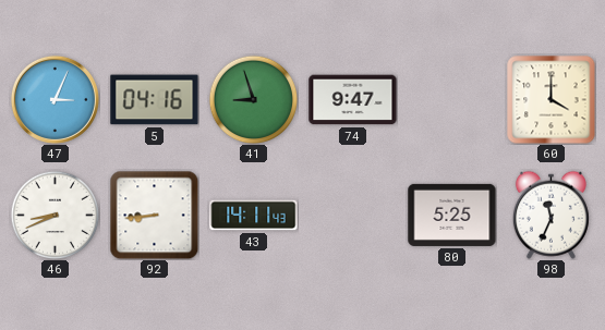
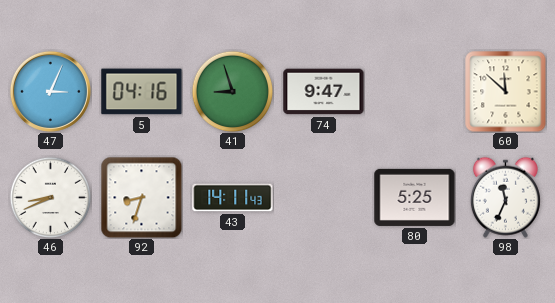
60: 4:00 -> 11:52 (506, 92)
92: 8:44 -> 8:33 (141, 197)
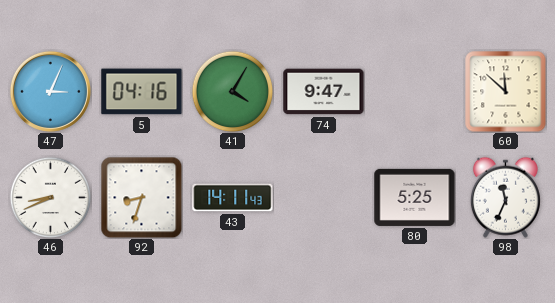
41: 8:57 -> 4:05 (232, 91)
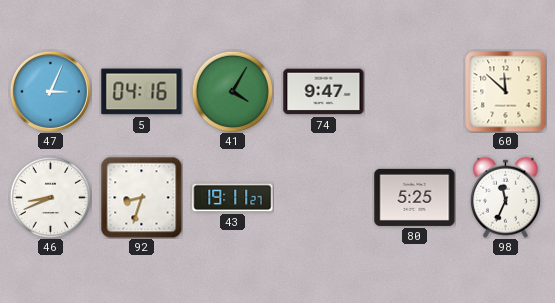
43: 14:11 -> 19:11 (233, 198)
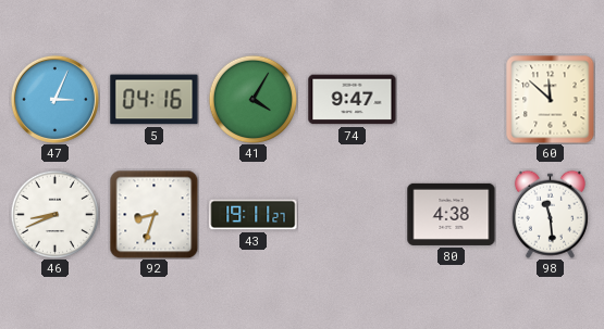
80: 5:25 -> 4:38 (452, 214)
98: 11:34 -> 11:29 (550, 214)
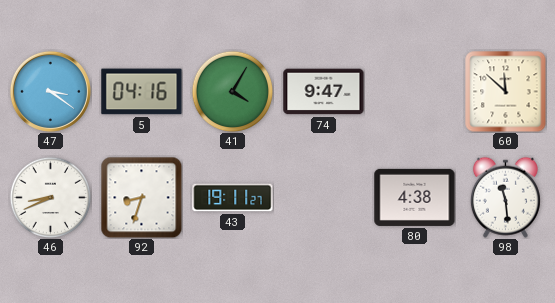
47: 3:04 -> 3:21 (50, 91)
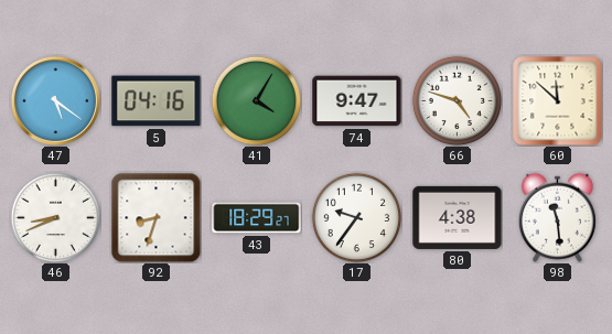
47: 3:21 -> 5:21 (55, 100)
66: none -> 4:48 (457, 100)
43: 19:11 -> 18:29 (257, 218)
17: none -> 9:36 (356, 217)
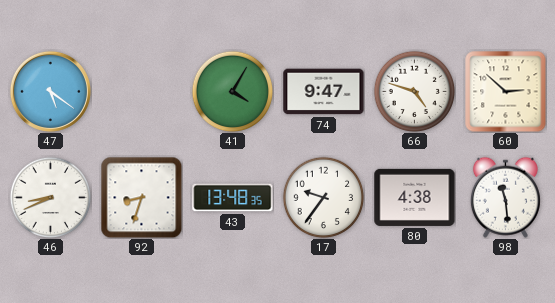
5: 04:16 -> none (157, 101)
60: 11:52 -> 2:52 (506, 92)
43: 18:29 -> 13:48 (233, 198)
